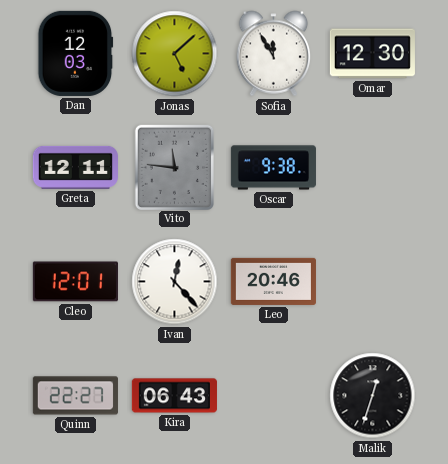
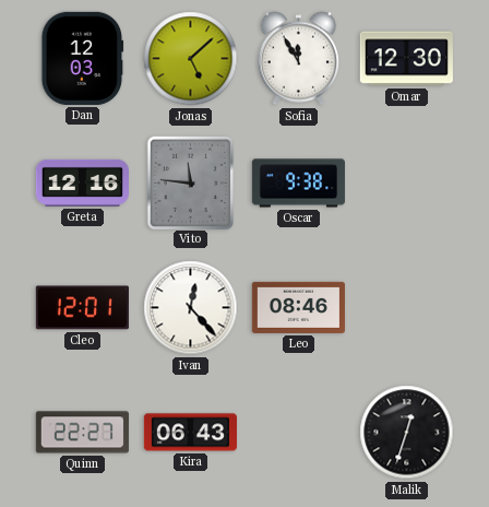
Greta: 12:11 -> 12:16 (82, 182)
Leo: 20:46 -> 08:46 (298, 307)
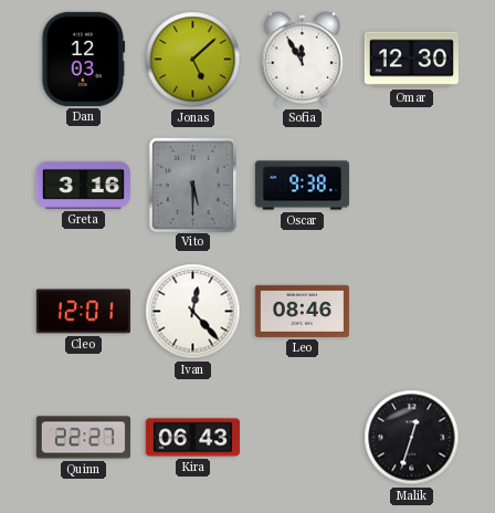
Greta: 12:16 -> 3:16 (83, 185)
Vito: 11:46 -> 5:30 (192, 185)
